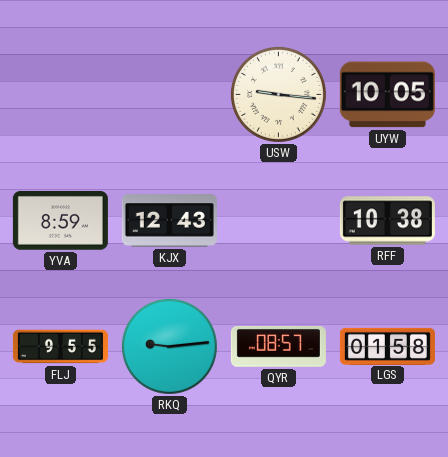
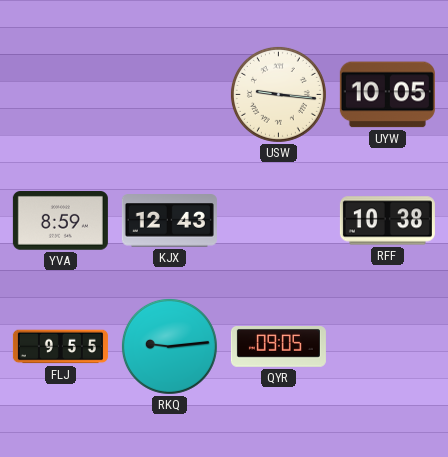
QYR: 08:57 -> 09:05 (278, 347)
LGS: 01:58 -> none (387, 346)
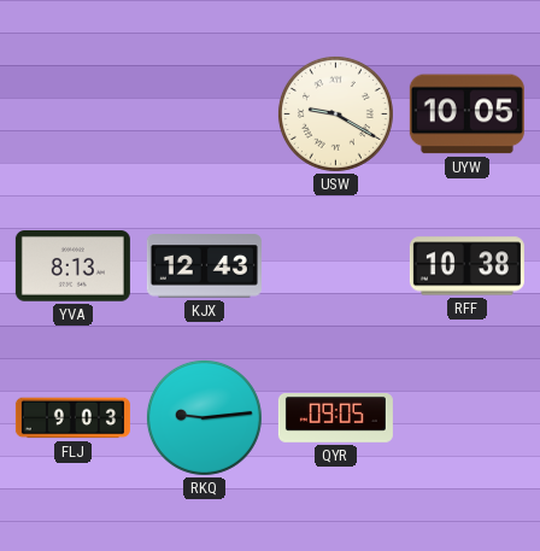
USW: 9:16 -> 9:20 (335, 113)
YVA: 8:59 -> 8:13 (72, 266)
FLJ: 9:55 -> 9:03 (72, 418)
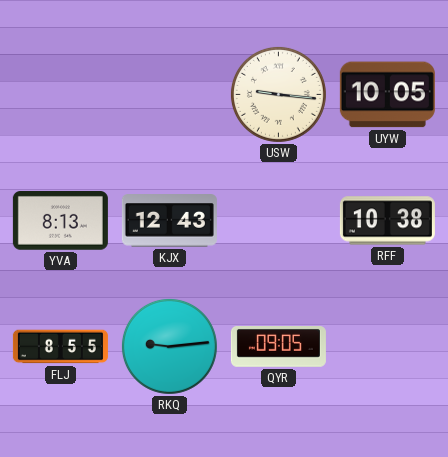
USW: 9:20 -> 9:16 (278, 94)
FLJ: 9:03 -> 8:55 (60, 347)
